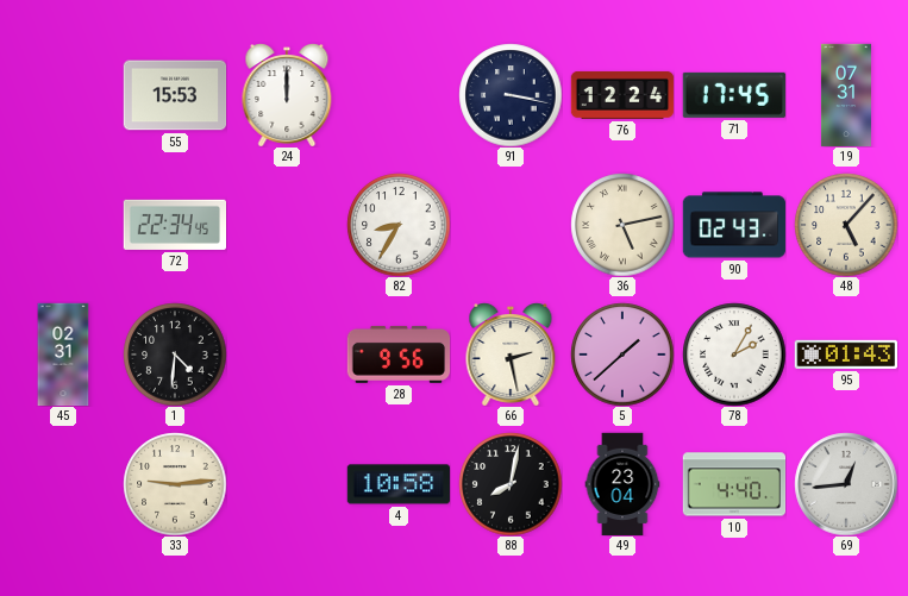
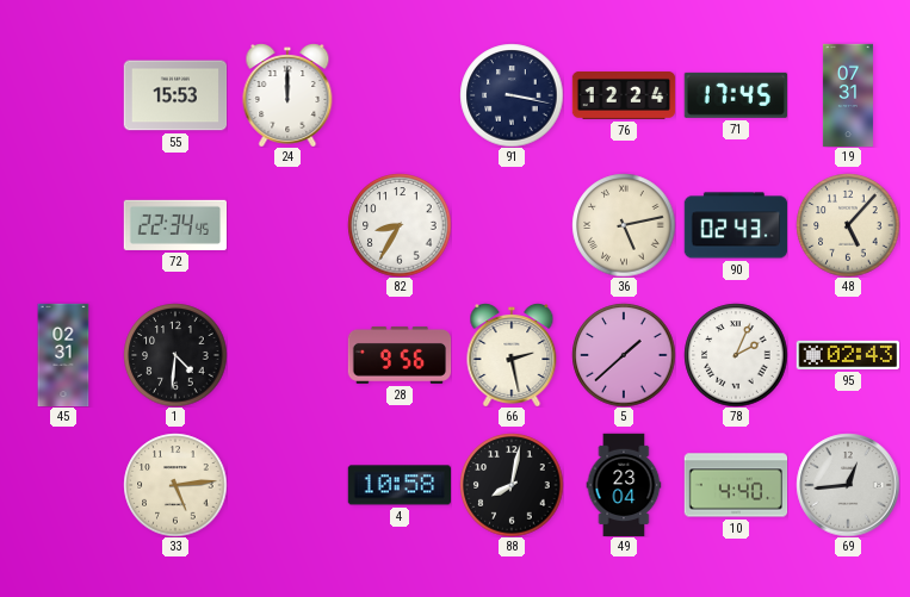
78: 2:05 -> 2:04 (736, 355)
95: 01:43 -> 02:43 (848, 355)
33: 9:14 -> 5:14 (175, 485)
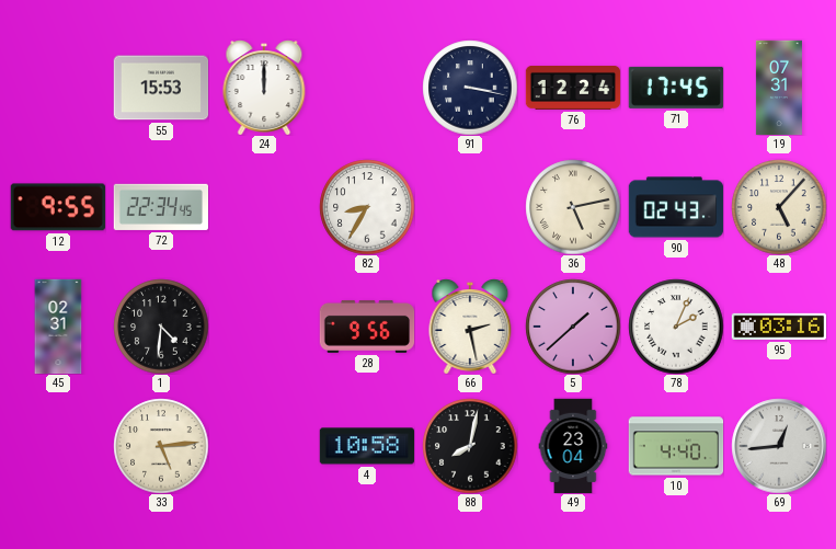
12: none -> 9:55 (58, 207)
95: 02:43 -> 03:16 (779, 327)
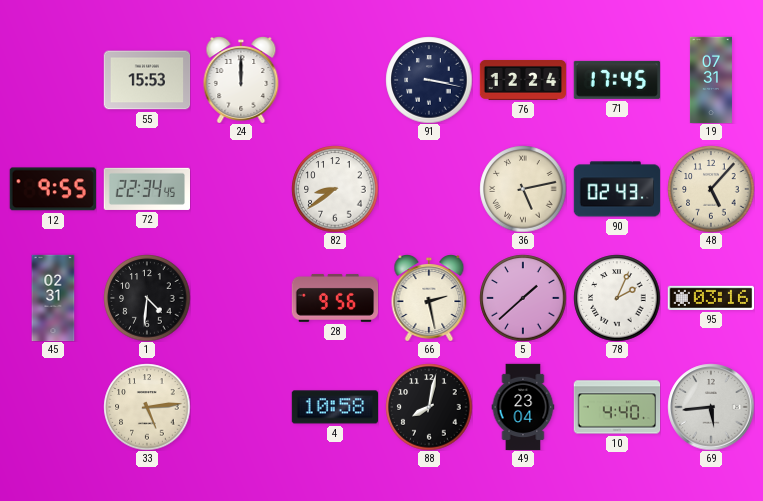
82: 8:35 -> 8:39 (335, 189)
69: 12:44 -> 5:44 (711, 407)
